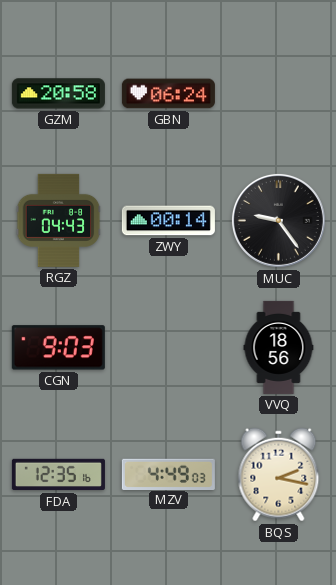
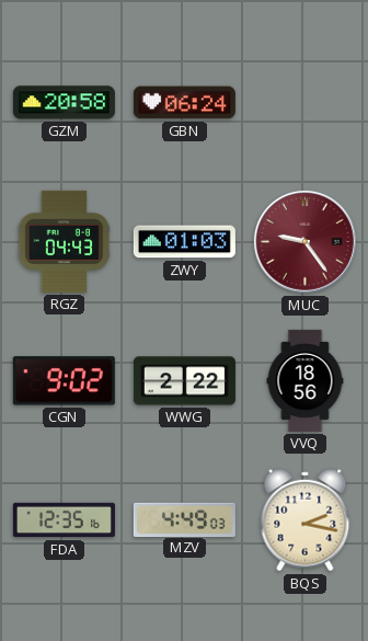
ZWY: 00:14 -> 01:03 (184, 242)
MUC dial: black -> burgundy (304, 241)
CGN: 9:03 -> 9:02 (64, 381)
WWG: none -> 2:22 (184, 381)
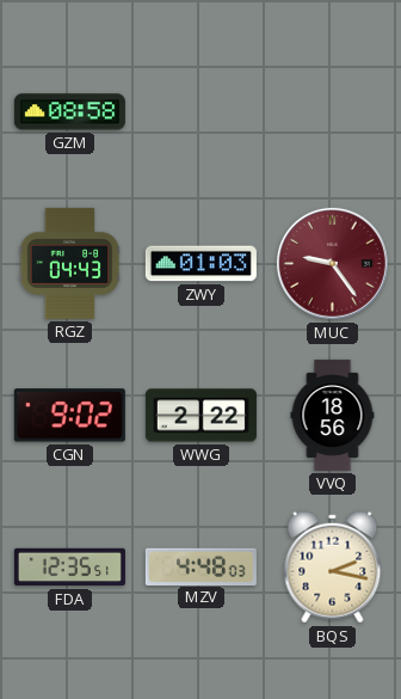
GZM: 20:58 -> 08:58 (69, 112)
GBN: 06:24 -> none (184, 103)
FDA: 12:35:16 -> 12:35:51 (69, 568)
MZV: 4:49 -> 4:48 (200, 566)
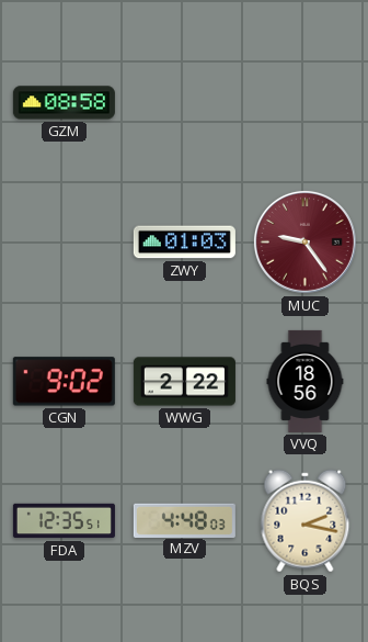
RGZ: 04:43 -> none (70, 263)
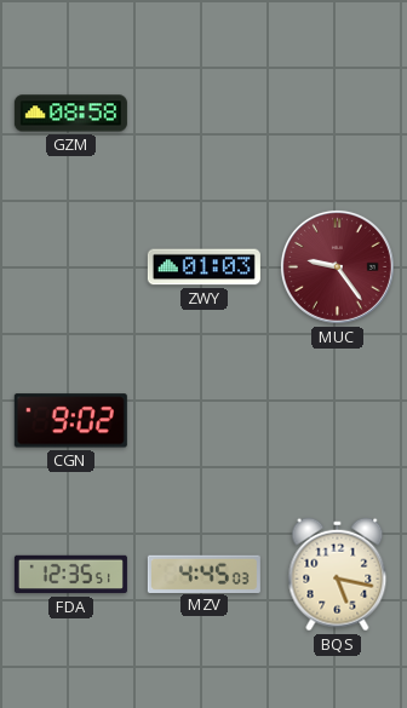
WWG: 2:22 -> none (184, 382)
VVQ: 18:56 -> none (306, 381)
MZV: 4:48 -> 4:45 (203, 574)
BQS: 2:17 -> 5:17 (338, 575)
